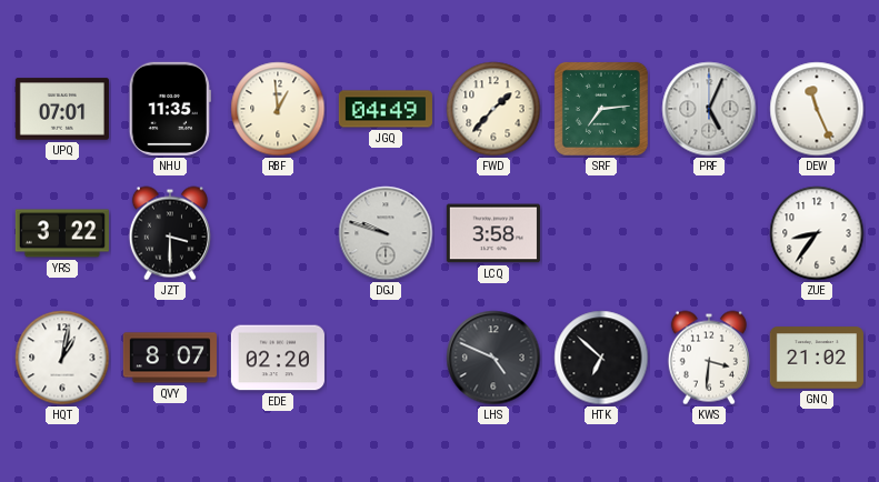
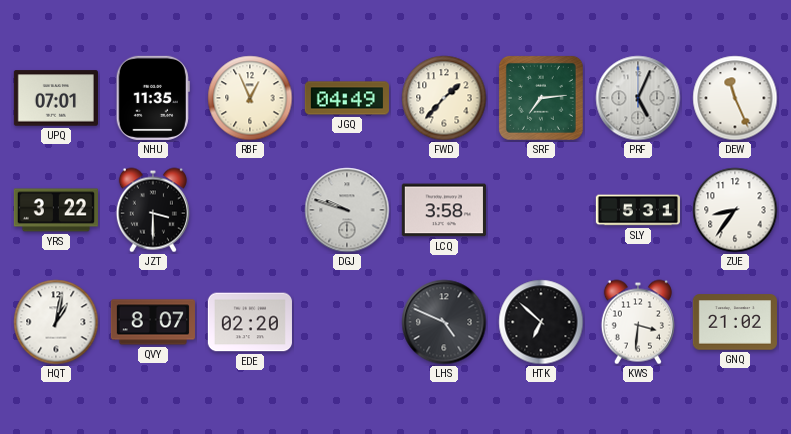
RBF: 12:59 -> 12:56 (250, 98)
SLY: none -> 5:31 (638, 210)
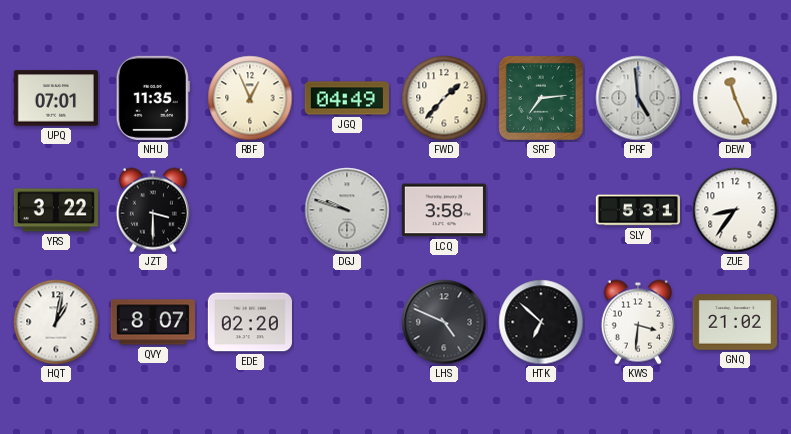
PRF: 5:04 -> 4:59 (638, 98)
